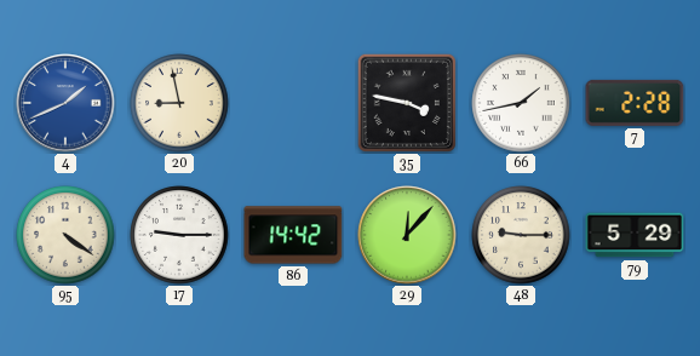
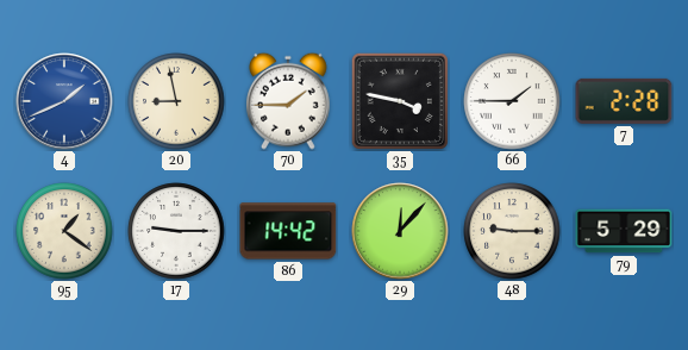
70: none -> 1:45 (289, 101)
66: 1:43 -> 1:45 (512, 101)
95: 4:21 -> 1:21 (64, 231)
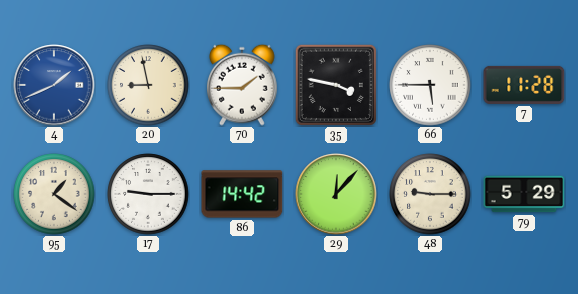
66: 1:45 -> 5:45 (430, 85)
7: 2:28 -> 11:28 (524, 85)
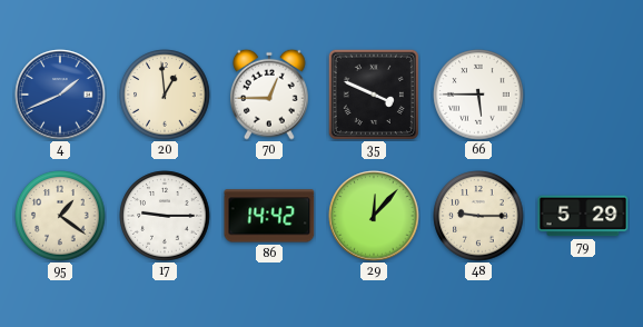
20: 8:58 -> 12:59 (165, 95)
70: 1:45 -> 12:45 (270, 95)
35: 3:47 -> 3:49 (374, 95)
7: 11:28 -> none (524, 85)
